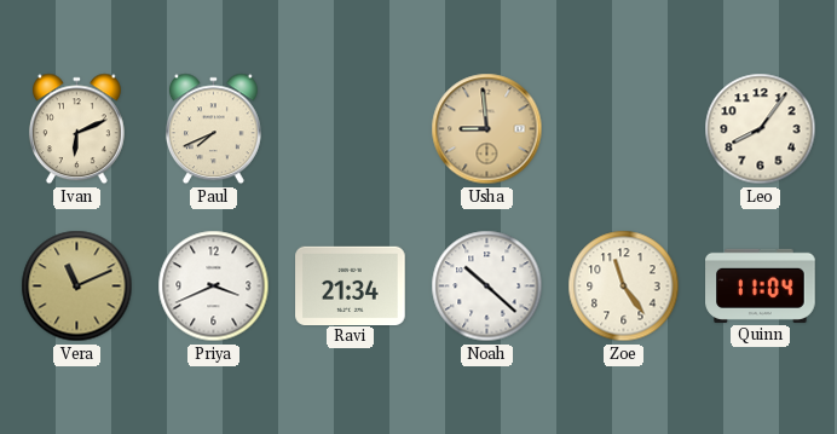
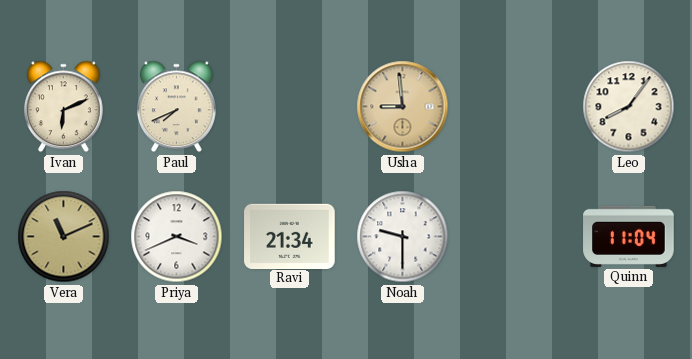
Noah: 10:22 -> 9:30 (403, 237)
Zoe: 11:24 -> none (624, 287)
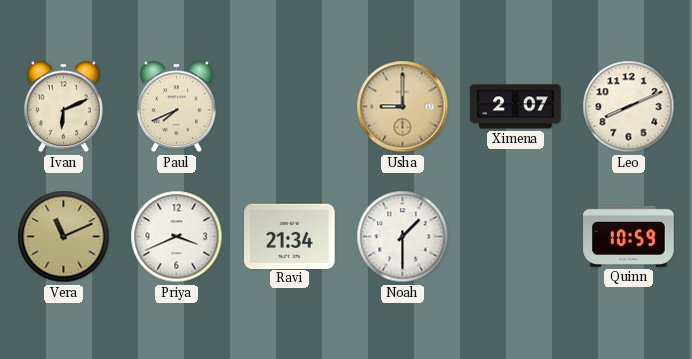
Usha: 8:59 -> 9:00 (403, 107)
Ximena: none -> 2:07 (516, 107)
Leo: 8:06 -> 8:11 (629, 107)
Noah: 9:30 -> 1:30 (403, 237)
Quinn: 11:04 -> 10:59 (629, 236)
